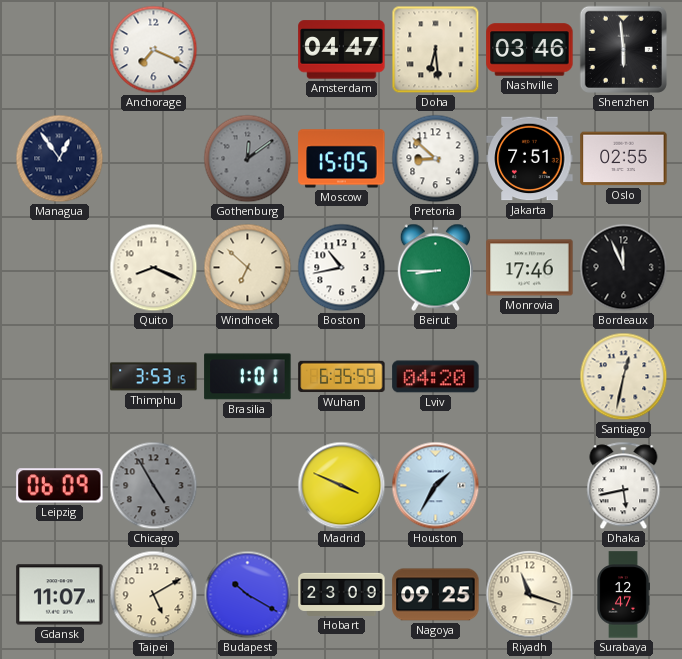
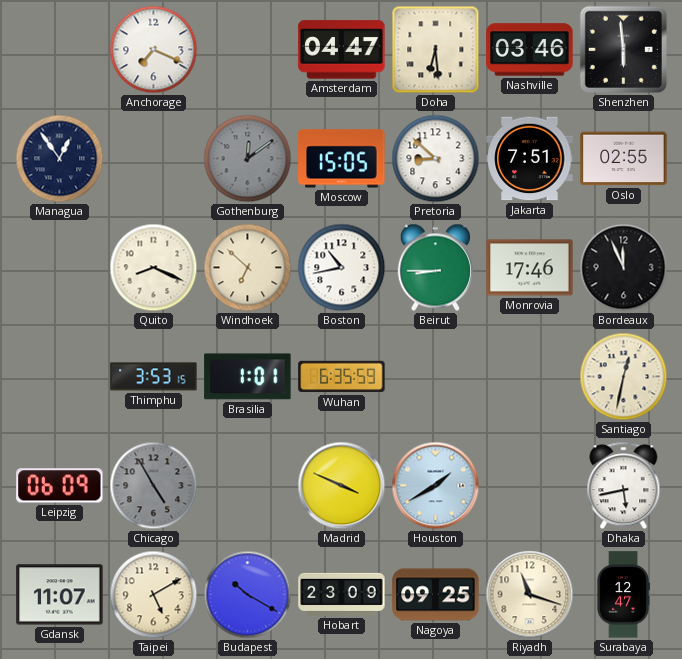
Lviv: 04:20 -> none (436, 377)
Houston: 1:35 -> 1:40 (436, 486)
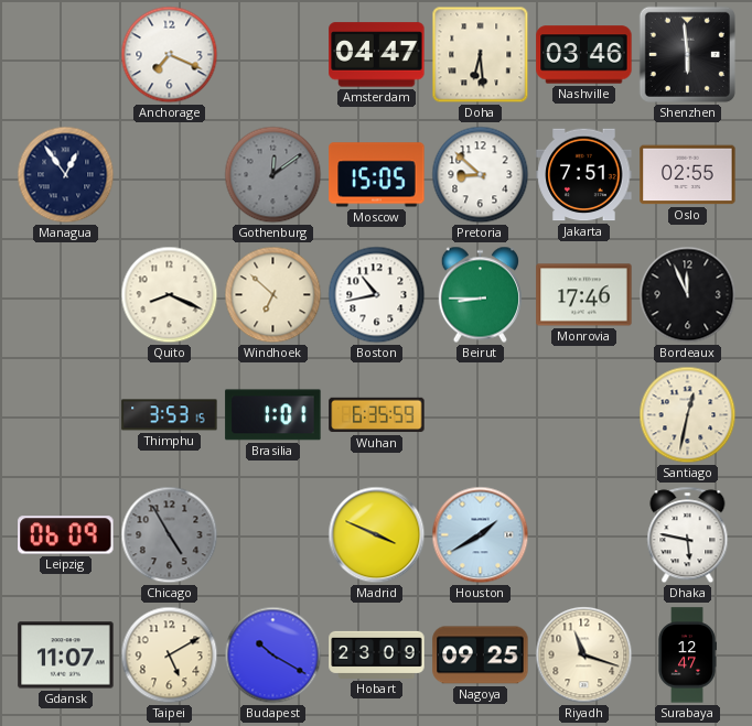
Dhaka: 5:43 -> 5:47 (688, 535)
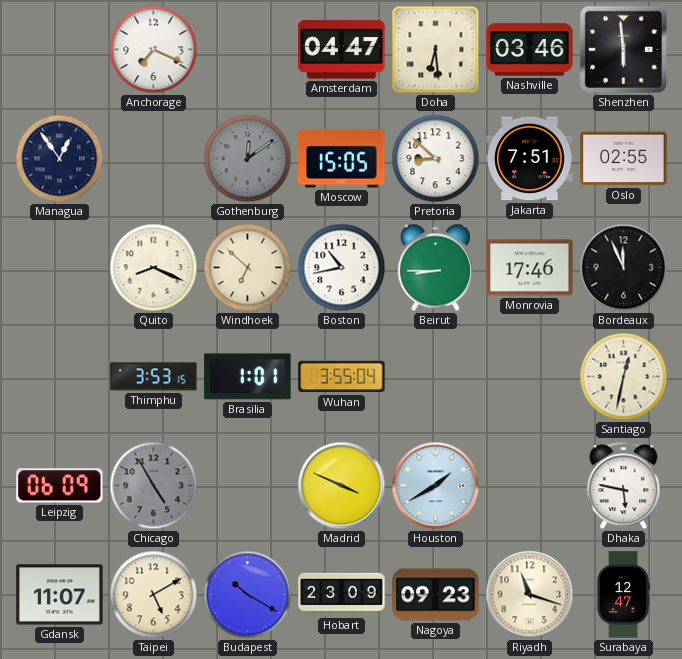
Wuhan: 6:35 -> 3:55 (342, 377)
Nagoya: 09:25 -> 09:23 (436, 595)
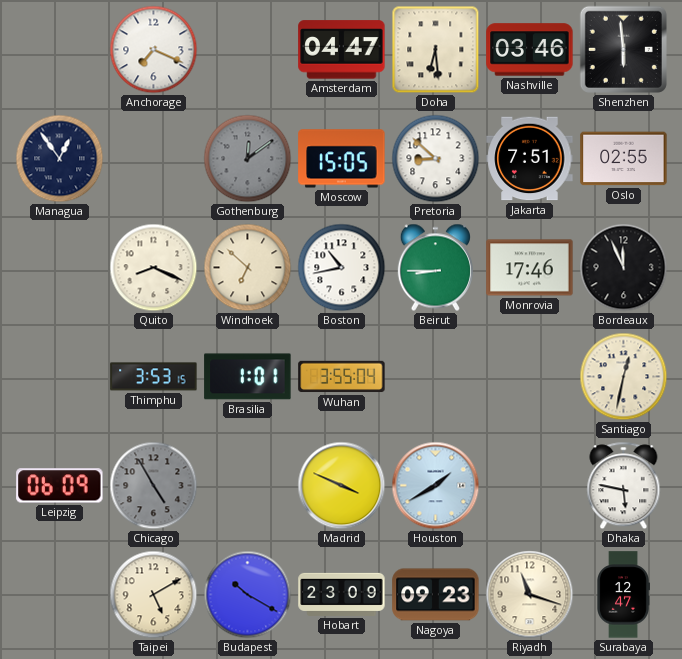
Gdansk: 11:07 -> none (60, 595)
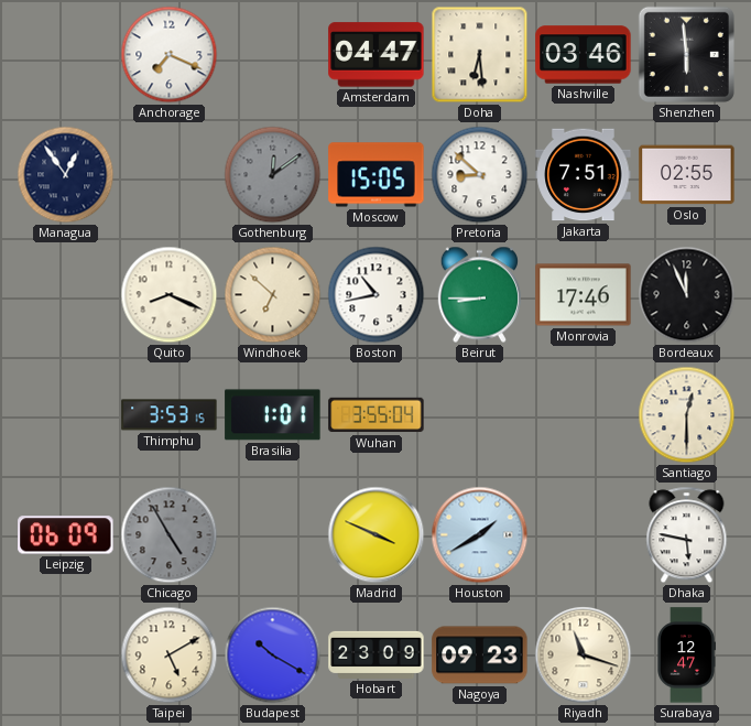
Santiago: 12:32 -> 12:30 (687, 415)
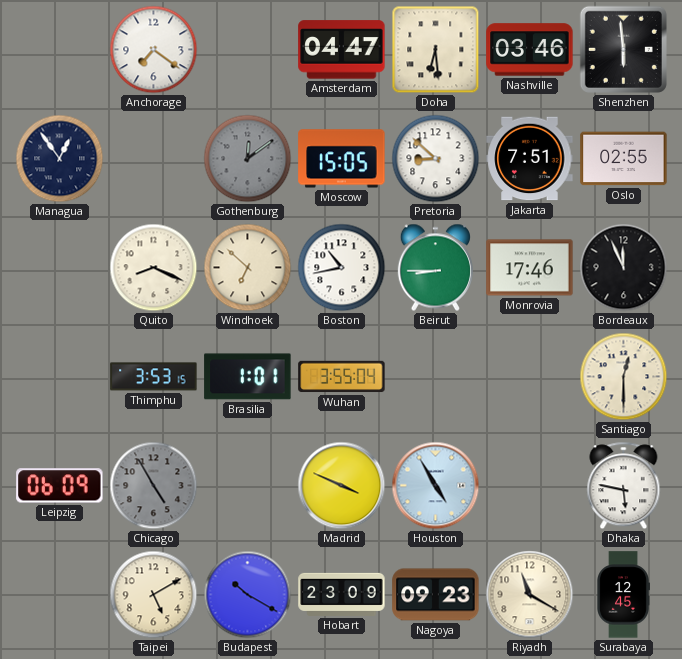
Anchorage: 7:19 -> 7:21 (154, 50)
Houston: 1:40 -> 4:55 (436, 486)
Riyadh: 11:18 -> 11:20 (530, 595)
Surabaya: 12:47 -> 12:45 (623, 595)
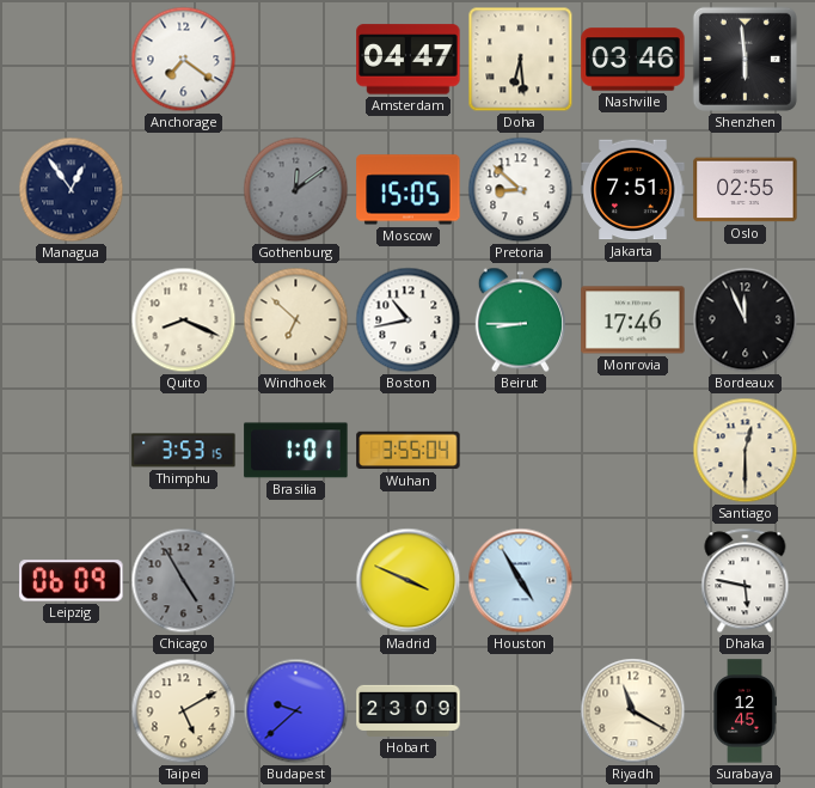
Budapest: 10:20 -> 9:38 (296, 711)
Nagoya: 09:23 -> none (436, 595)
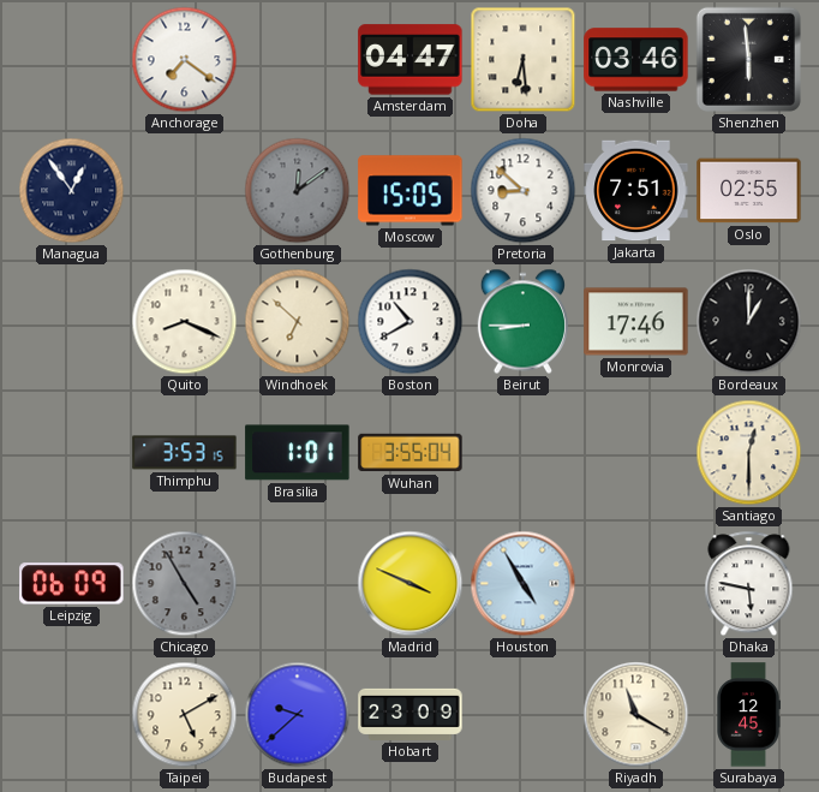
Boston: 10:43 -> 10:40 (411, 322)
Bordeaux: 11:56 -> 1:00 (749, 322)
